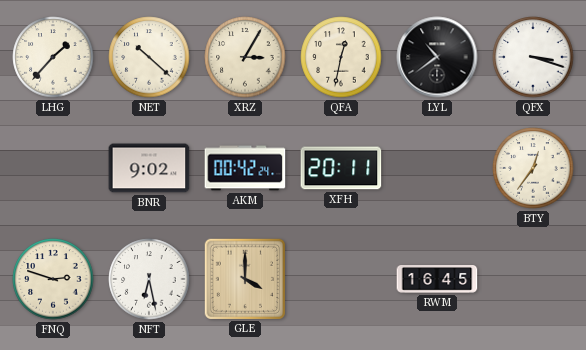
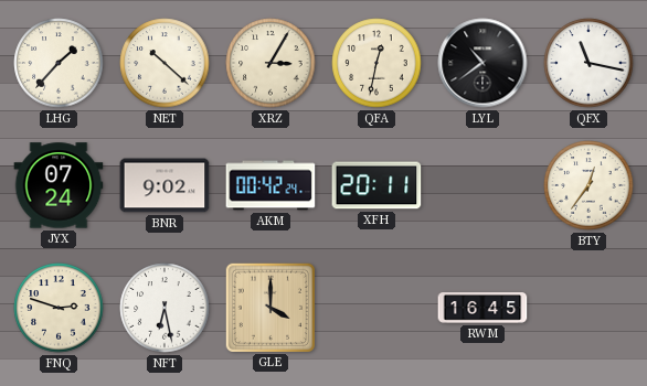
QFX: 3:18 -> 11:17 (588, 63)
JYX: none -> 07:24 (59, 185)
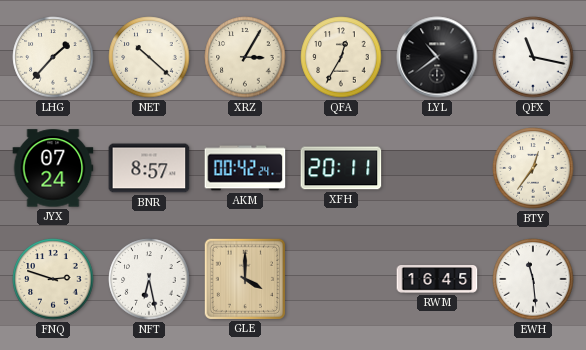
QFA: 12:32 -> 12:35 (341, 57)
BNR: 9:02 -> 8:57 (149, 168)
EWH: none -> 11:29 (533, 279)
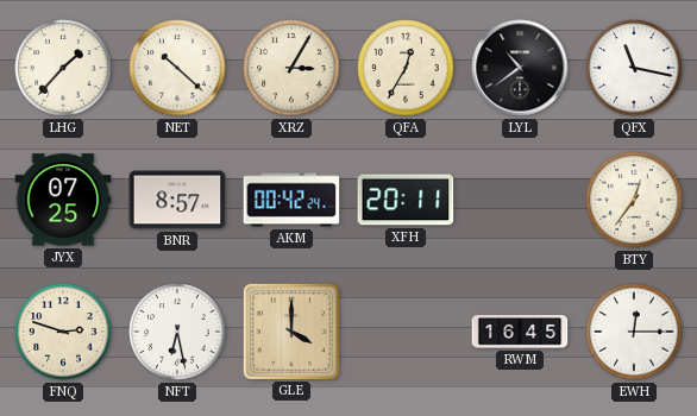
JYX: 07:24 -> 07:25 (63, 200)
EWH: 11:29 -> 12:15 (634, 332)
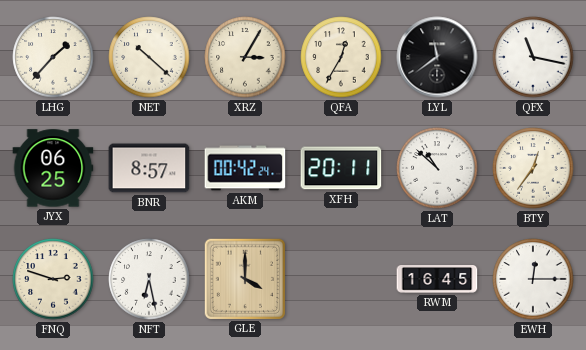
LYL: 10:39 -> 11:39 (437, 57)
JYX: 07:25 -> 06:25 (53, 168)
LAT: none -> 10:52 (437, 168)
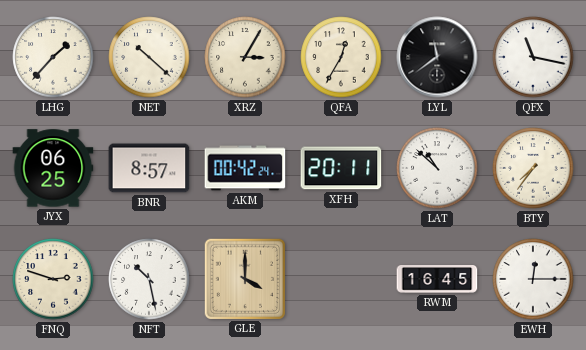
BTY: 12:36 -> 7:36 (533, 168)
NFT: 6:28 -> 10:28 (149, 279)
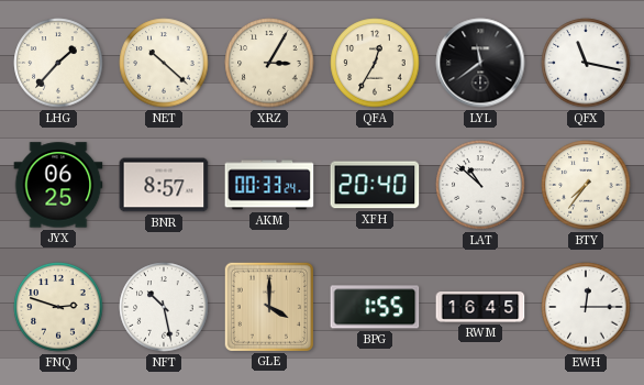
AKM: 00:42 -> 00:33 (269, 185)
XFH: 20:11 -> 20:40 (375, 185)
BPG: none -> 1:55 (375, 307)
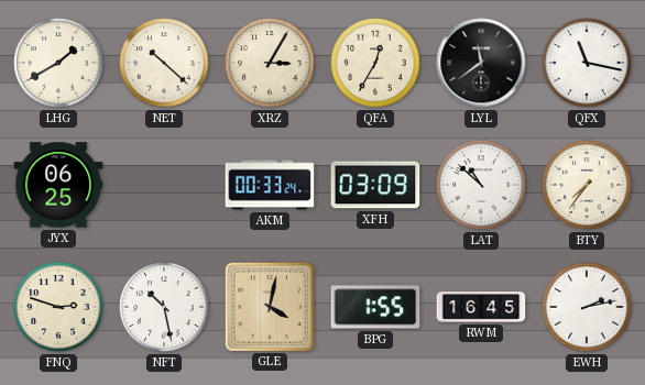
LHG: 1:37 -> 1:40 (58, 63)
BNR: 8:57 -> none (164, 185)
XFH: 20:40 -> 03:09 (375, 185)
GLE: 4:00 -> 4:02 (269, 306)
EWH: 12:15 -> 2:13 (587, 307)
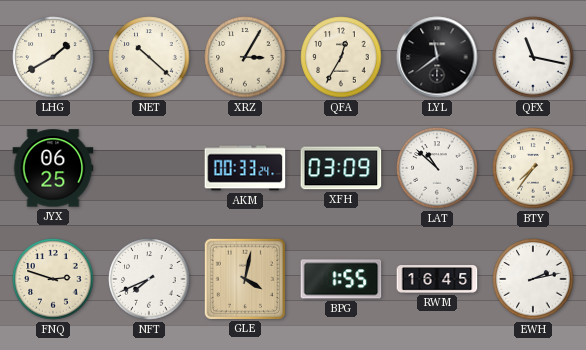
NFT: 10:28 -> 7:41 (149, 279)
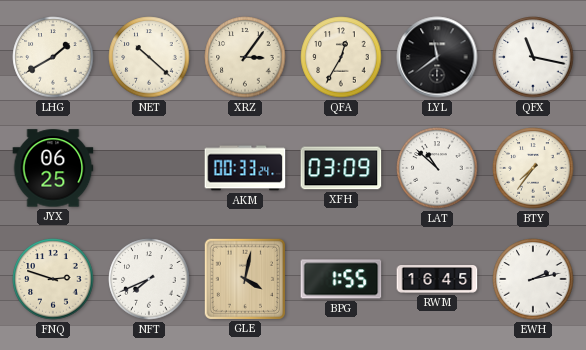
XRZ: 3:05 -> 3:06 (245, 57)
